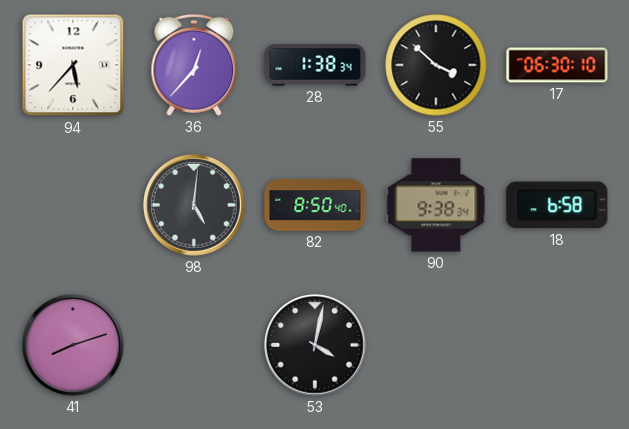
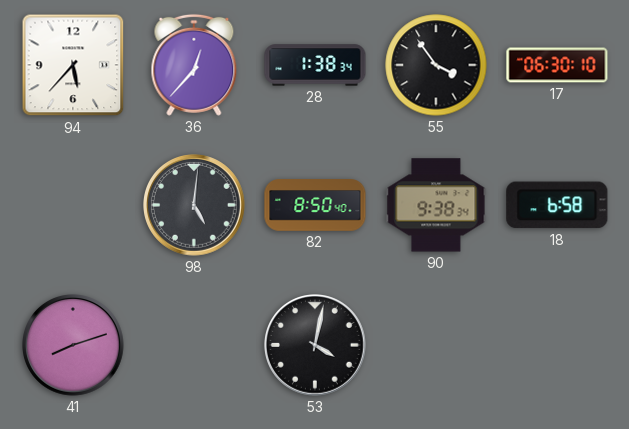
55: 3:52 -> 3:54 (436, 65)
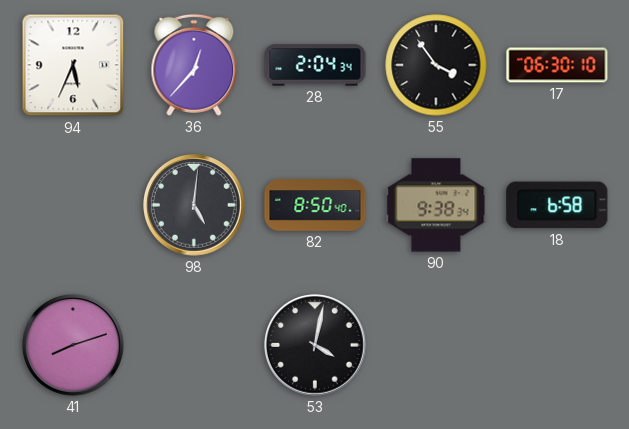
94: 5:37 -> 5:34 (73, 65)
28: 1:38 -> 2:04 (315, 65)
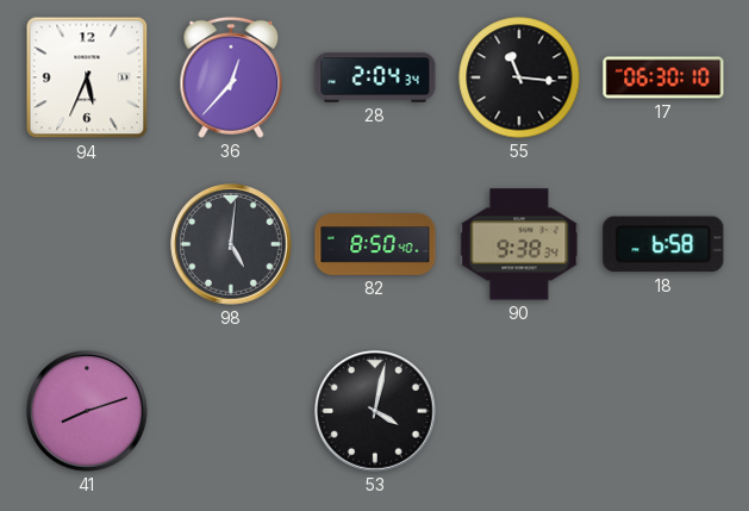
55: 3:54 -> 11:16 (519, 77)
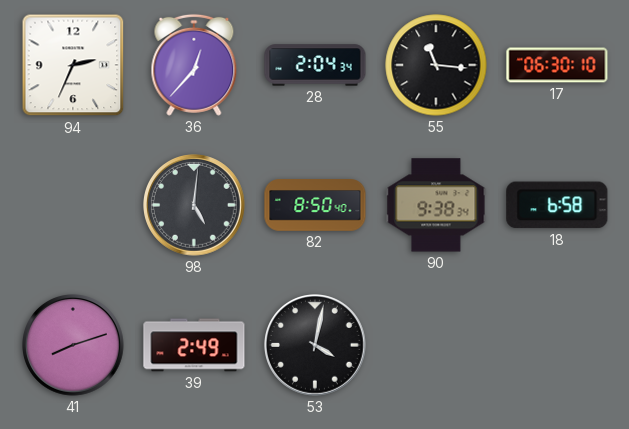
94: 5:34 -> 2:34 (73, 65)
39: none -> 2:49 (194, 345)
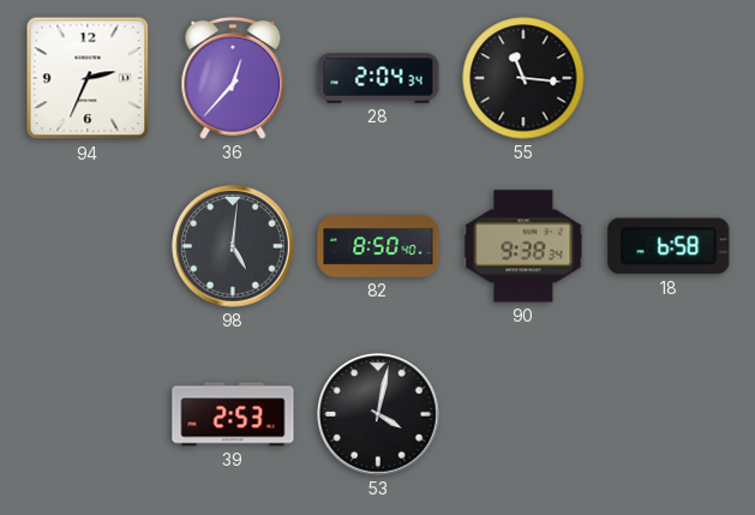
17: 06:30 -> none (557, 65)
41: 8:12 -> none (74, 346)
39: 2:49 -> 2:53 (233, 414)
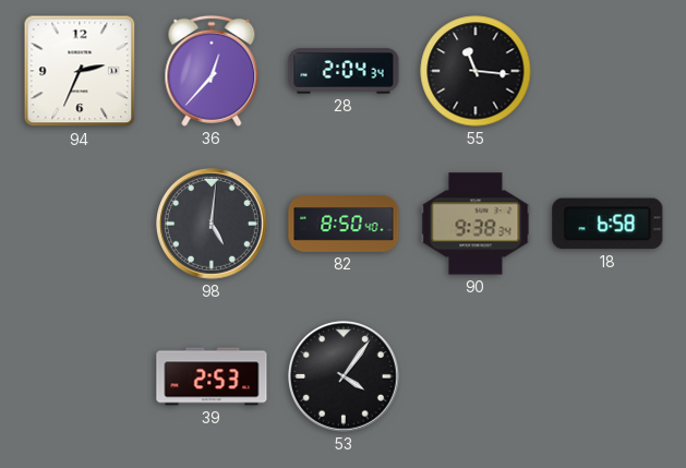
53: 4:02 -> 4:06 (345, 377)
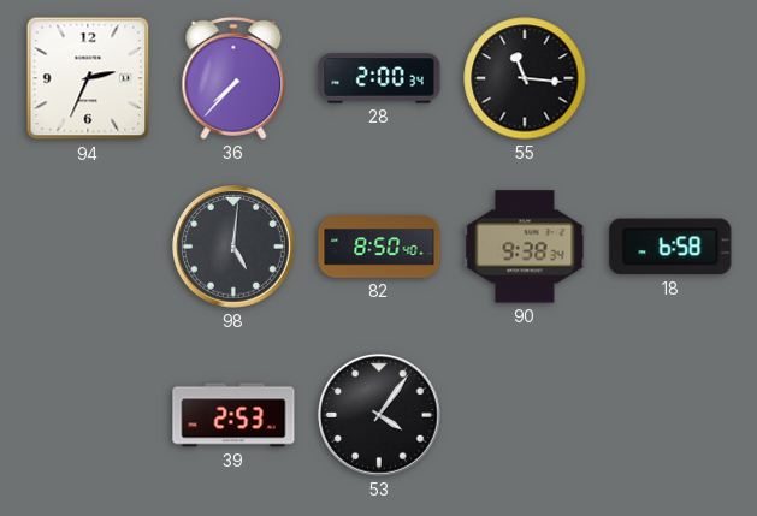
36: 12:37 -> 7:37 (233, 78)
28: 2:04 -> 2:00 (379, 78)
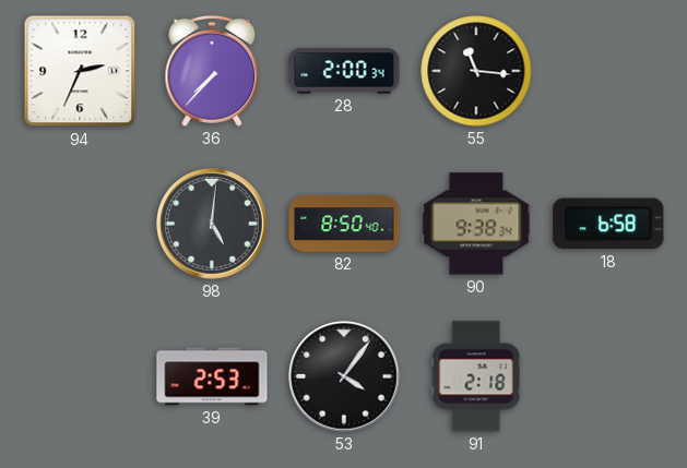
91: none -> 2:18 (476, 376)
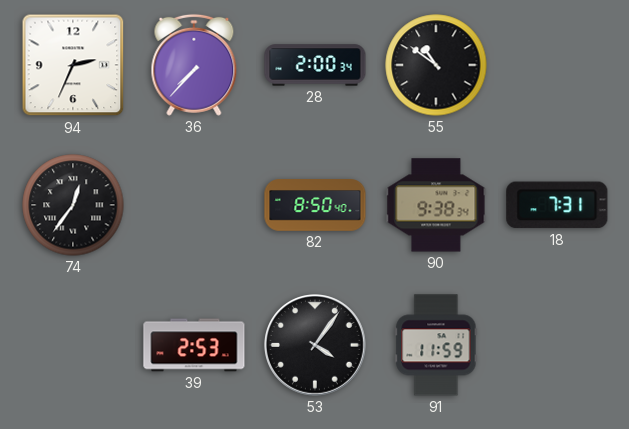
55: 11:16 -> 10:51 (436, 65)
74: none -> 12:36 (73, 205)
98: 5:01 -> none (213, 225)
18: 6:58 -> 7:31 (557, 205)
91: 2:18 -> 11:59 (436, 345)
